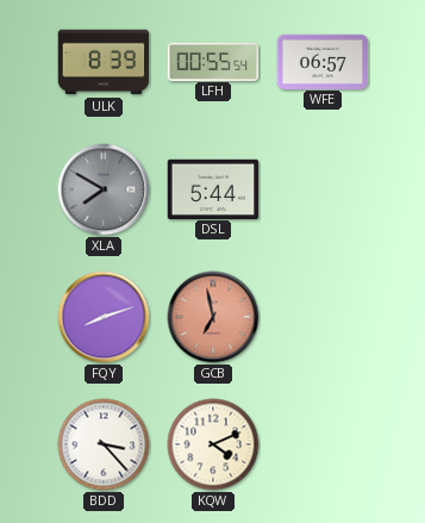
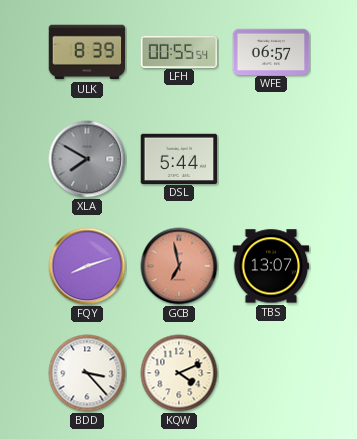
TBS: none -> 13:07 (271, 266)
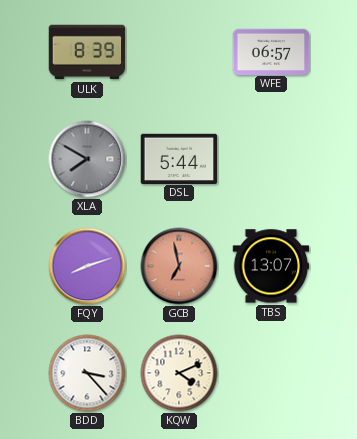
LFH: 00:55 -> none (179, 51)
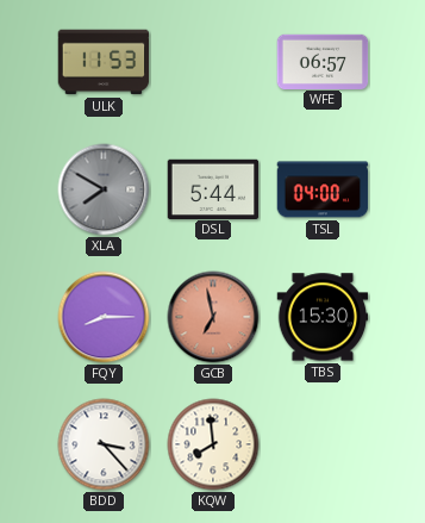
ULK: 8:39 -> 11:53 (104, 62)
TSL: none -> 04:00 (323, 189)
FQY: 8:12 -> 8:15 (104, 317)
TBS: 13:07 -> 15:30 (323, 317)
KQW: 4:11 -> 7:59 (213, 444)
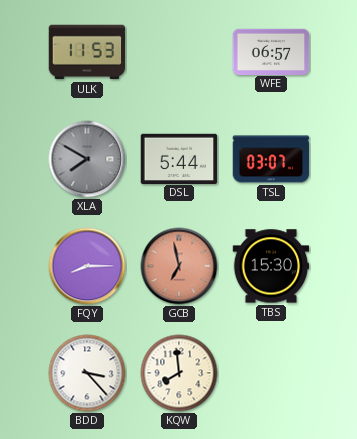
TSL: 04:00 -> 03:07 (271, 159)
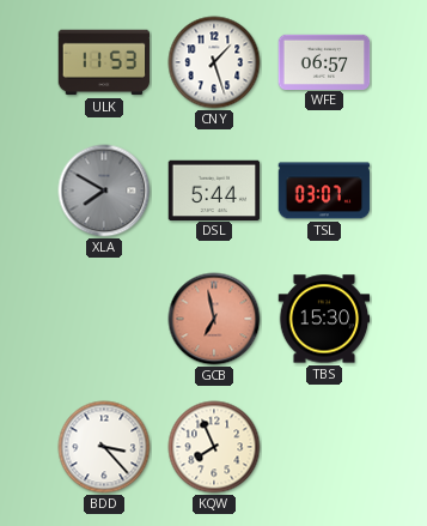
CNY: none -> 1:27 (214, 62)
FQY: 8:15 -> none (87, 266)
KQW: 7:59 -> 7:56 (214, 447)
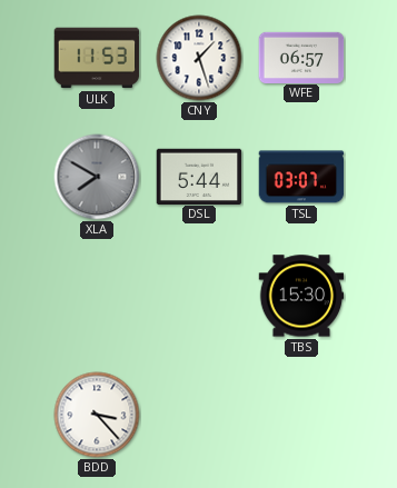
GCB: 6:58 -> none (214, 319)
KQW: 7:56 -> none (214, 447)
